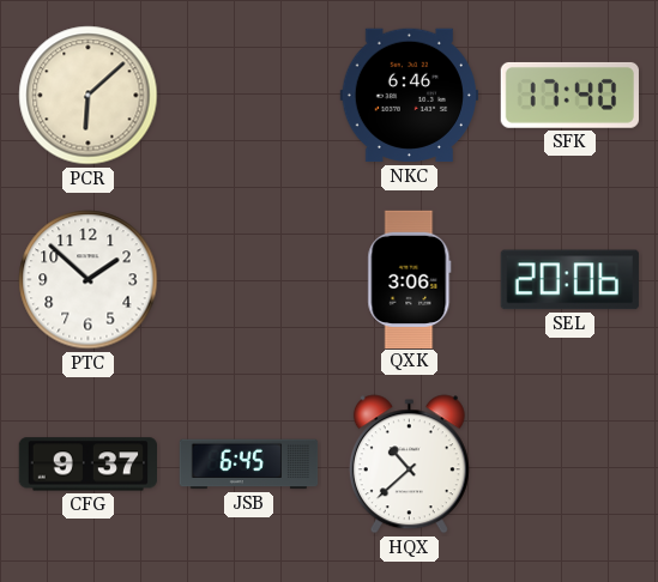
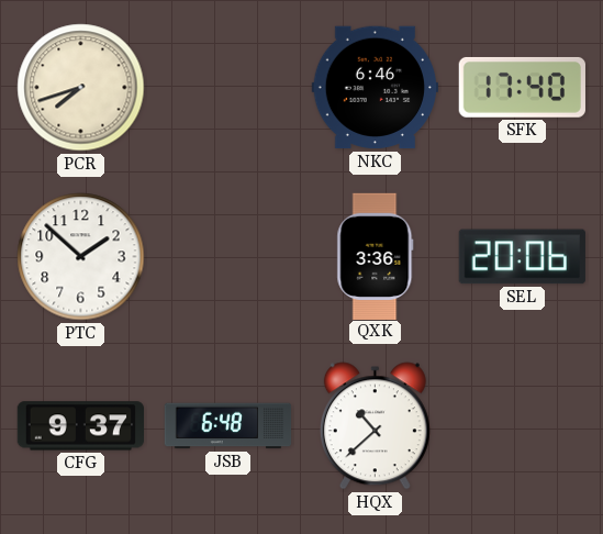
PCR: 6:08 -> 7:42 (81, 88)
QXK: 3:06 -> 3:36 (376, 256)
JSB: 6:45 -> 6:48 (228, 426)
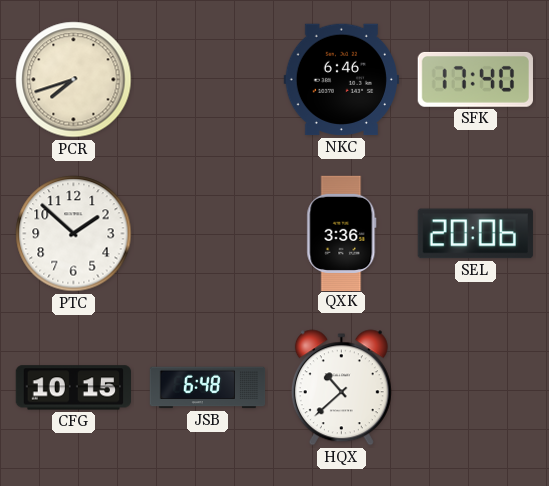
CFG: 9:37 -> 10:15 (73, 388)
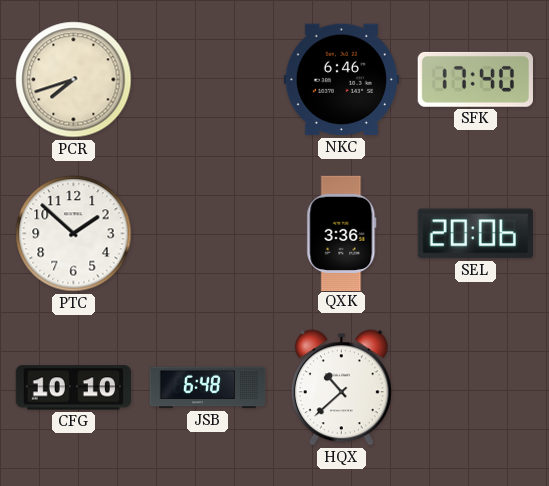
CFG: 10:15 -> 10:10 (73, 388)
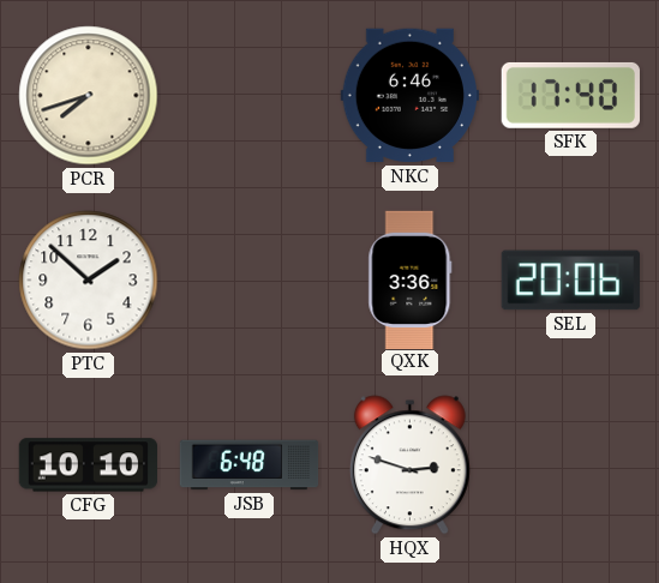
HQX: 10:38 -> 2:48 (409, 465)
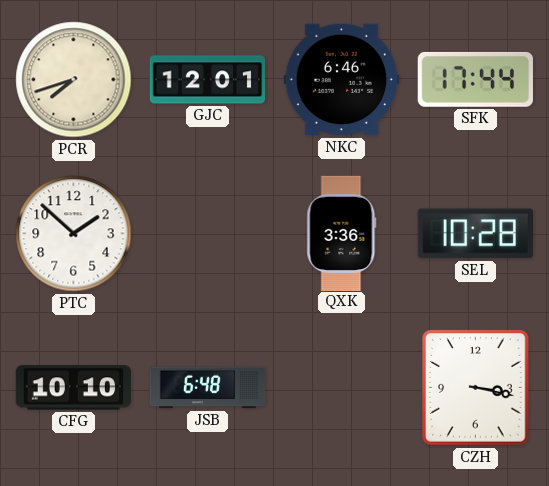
GJC: none -> 12:01 (208, 80)
SFK: 17:40 -> 17:44 (475, 79)
SEL: 20:06 -> 10:28 (475, 234)
HQX: 2:48 -> none (409, 465)
CZH: none -> 3:17 (476, 388)
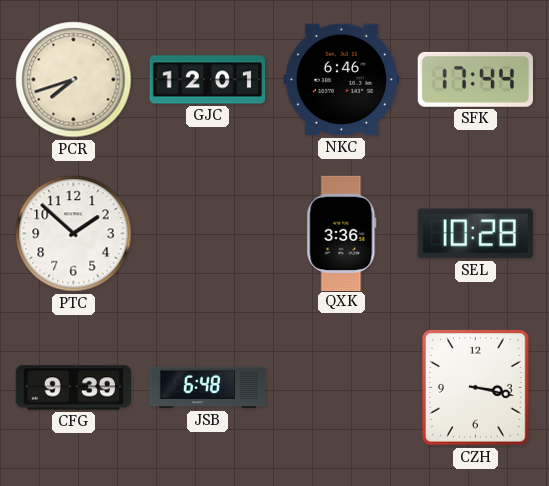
CFG: 10:10 -> 9:39 (73, 388)
